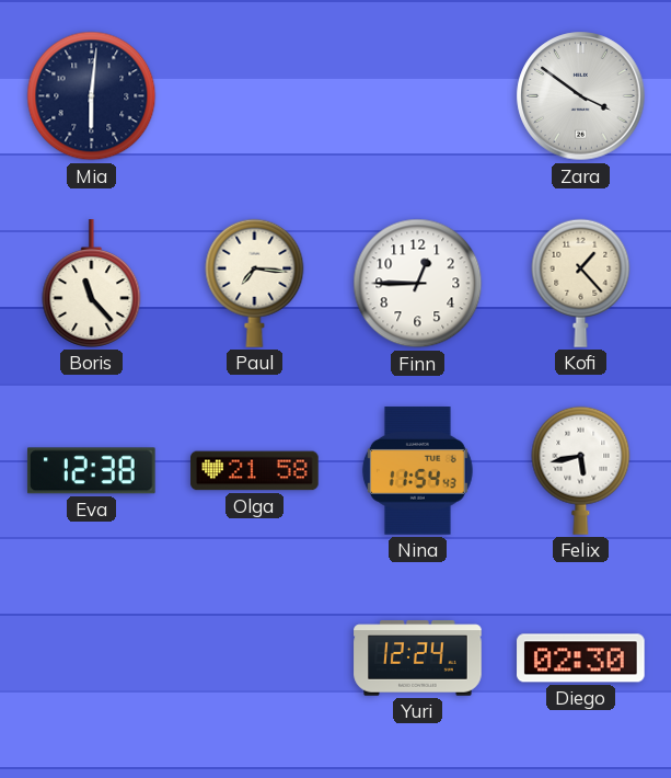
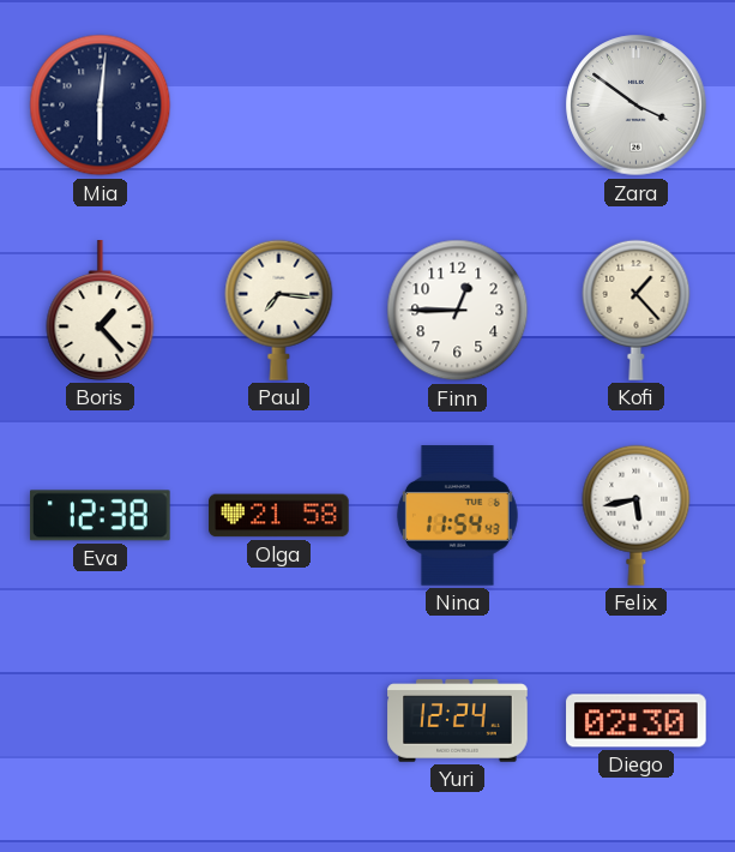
Boris: 11:23 -> 1:23 (101, 311)
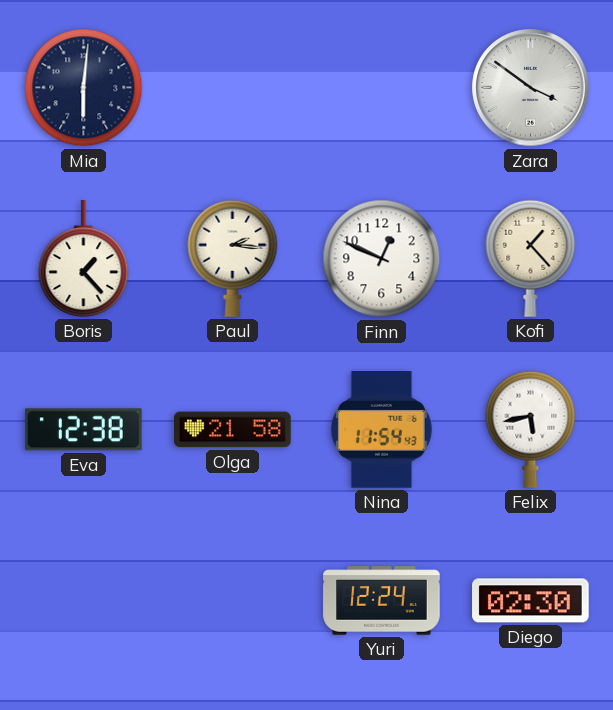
Paul: 7:16 -> 2:16 (233, 258)
Finn: 12:45 -> 12:49 (382, 259)
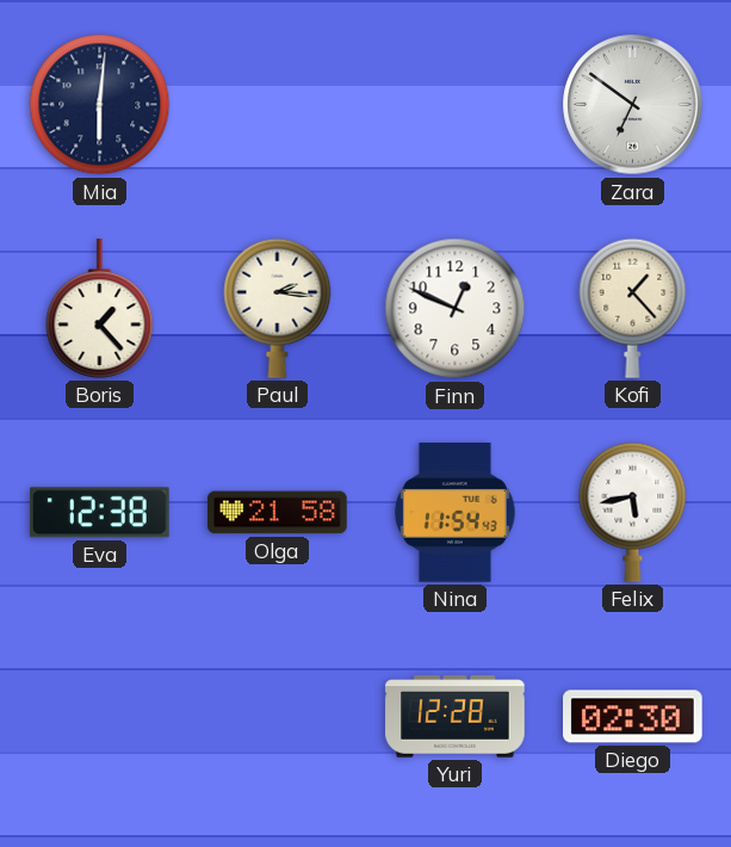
Zara: 3:51 -> 6:51 (633, 105)
Yuri: 12:24 -> 12:28 (456, 717)
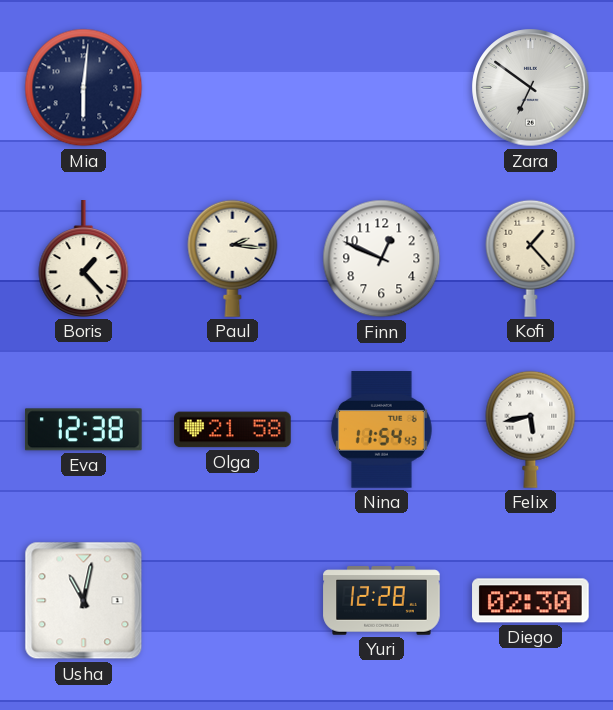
Usha: none -> 11:02 (84, 601)
